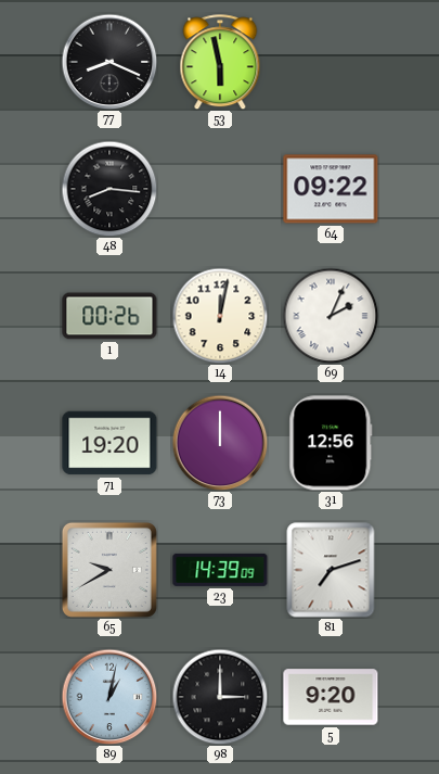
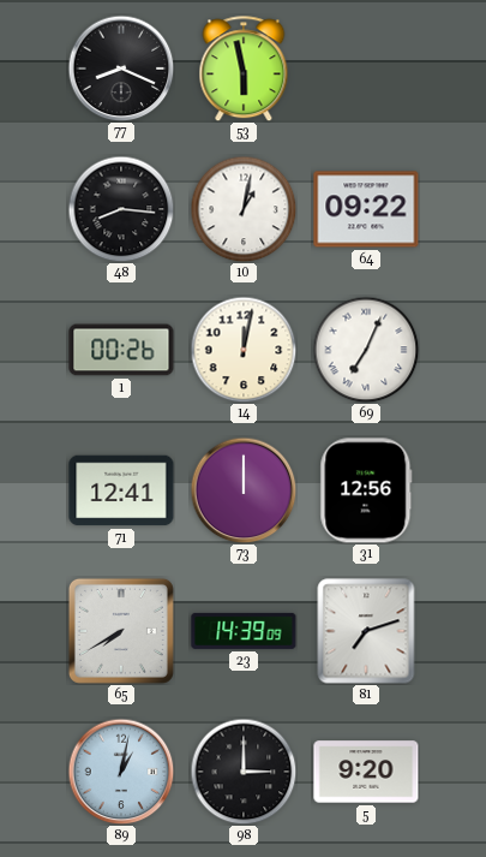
10: none -> 1:02 (244, 209)
69: 2:04 -> 7:04 (366, 350)
71: 19:20 -> 12:41 (121, 490)
65: 9:40 -> 7:40 (121, 631)
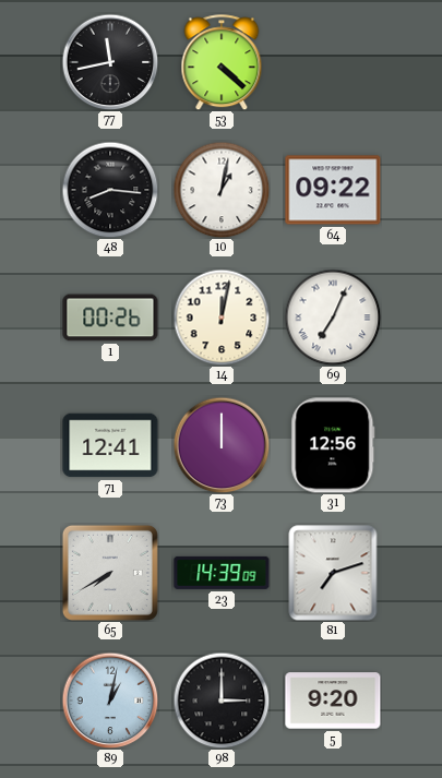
77: 8:19 -> 11:43 (110, 62)
53: 5:58 -> 4:22 (222, 62)
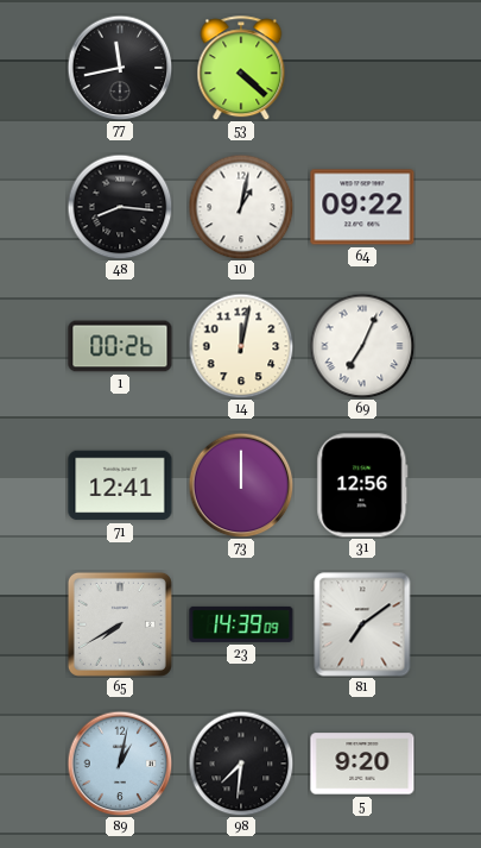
81: 7:12 -> 7:09 (362, 624)
98: 3:00 -> 7:31 (241, 764)
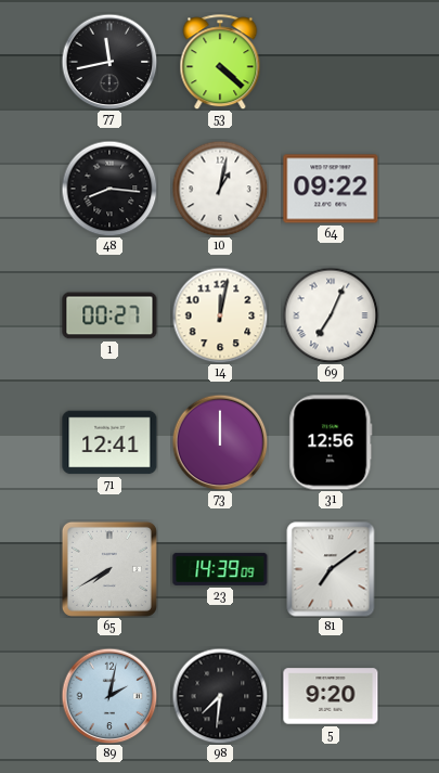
1: 00:26 -> 00:27 (109, 315)
89: 1:02 -> 2:02 (109, 696)
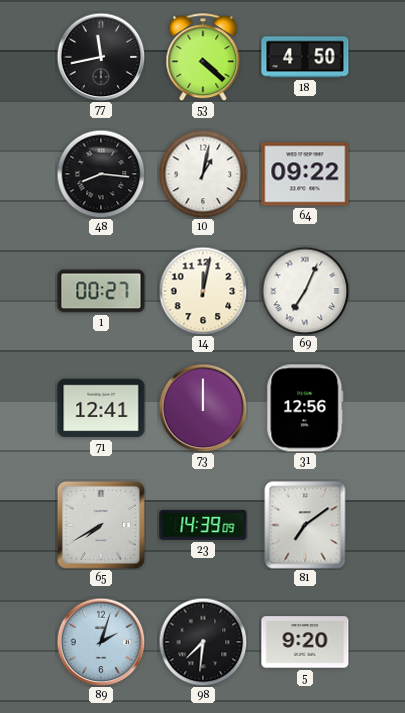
18: none -> 4:50 (305, 57)
89: 2:02 -> 2:03 (101, 642)
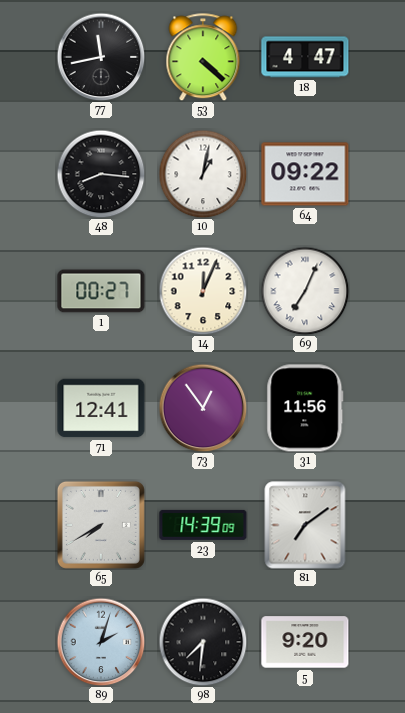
18: 4:50 -> 4:47 (305, 57)
14: 12:02 -> 12:04 (203, 291)
73: 12:00 -> 12:54 (203, 408)
31: 12:56 -> 11:56 (305, 408)
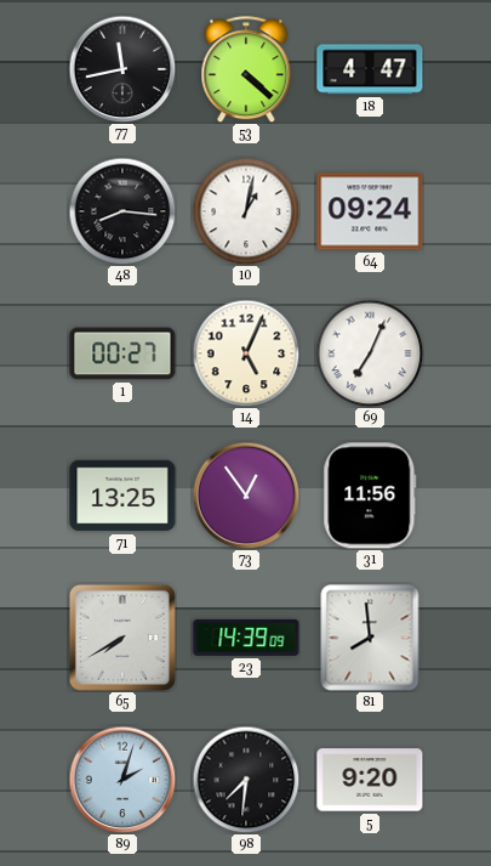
64: 09:22 -> 09:24 (370, 211)
14: 12:04 -> 5:04 (246, 353)
71: 12:41 -> 13:25 (122, 496)
81: 7:09 -> 7:59 (370, 638)
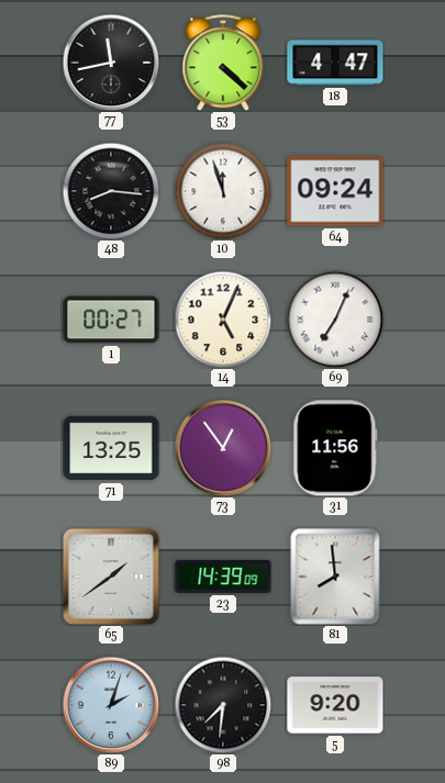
10: 1:02 -> 11:57 (223, 191)
65: 7:40 -> 1:39 (111, 577)
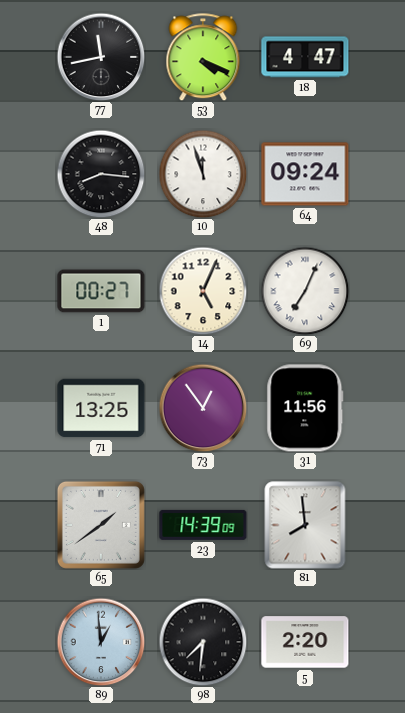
53: 4:22 -> 4:19 (203, 57)
89: 2:03 -> 12:59 (101, 642)
5: 9:20 -> 2:20 (305, 642)
